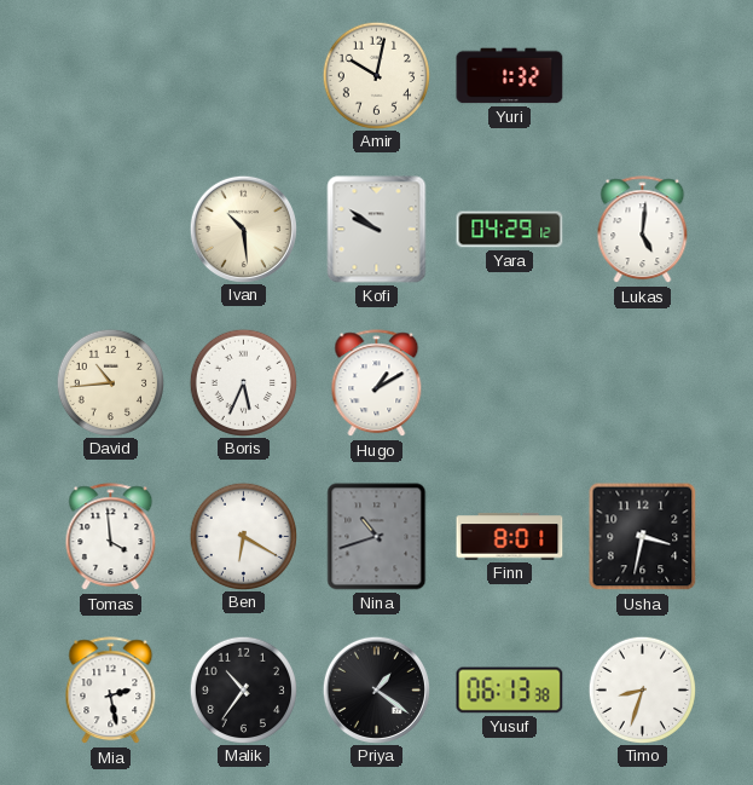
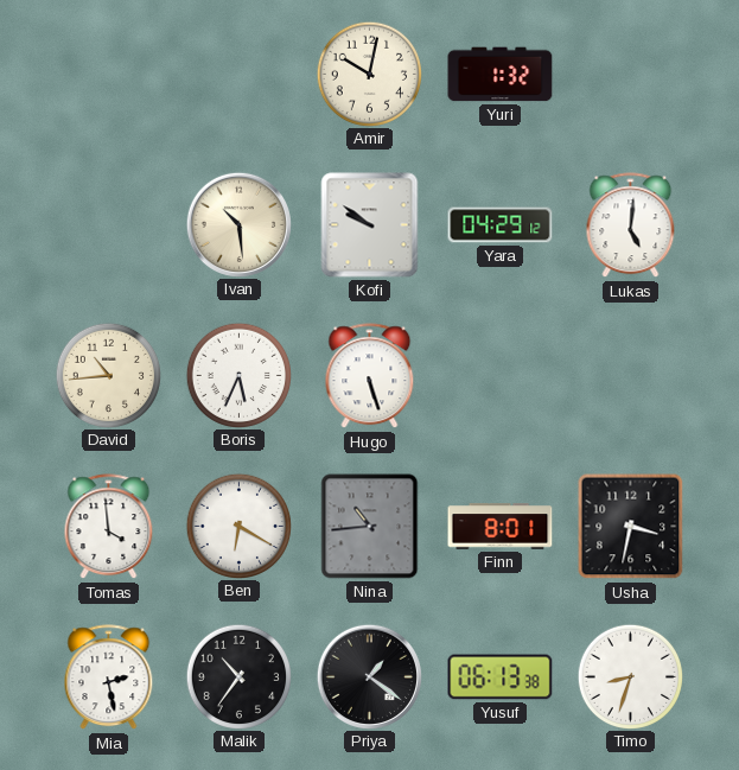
Hugo: 1:10 -> 5:27 (370, 376)
Nina: 10:42 -> 10:44 (370, 527)
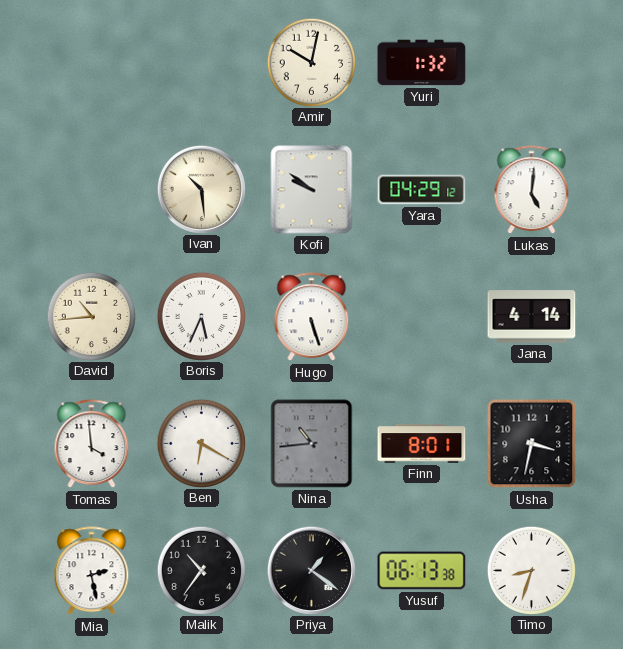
Jana: none -> 4:14 (532, 317)
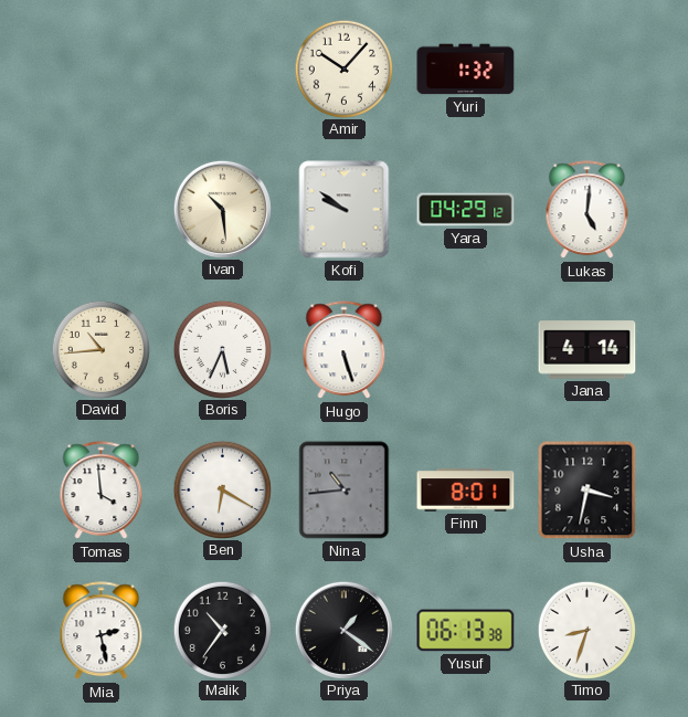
Amir: 10:02 -> 10:07 (343, 68)
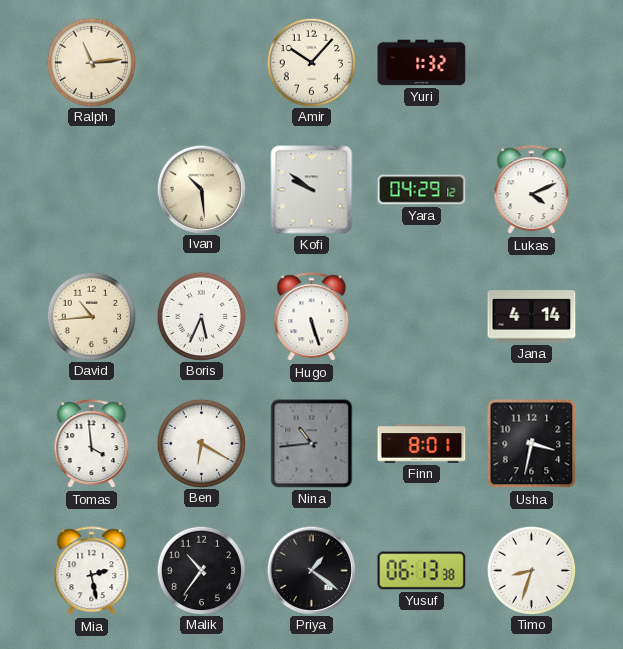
Ralph: none -> 11:14 (91, 62)
Lukas: 5:01 -> 4:11 (532, 190)
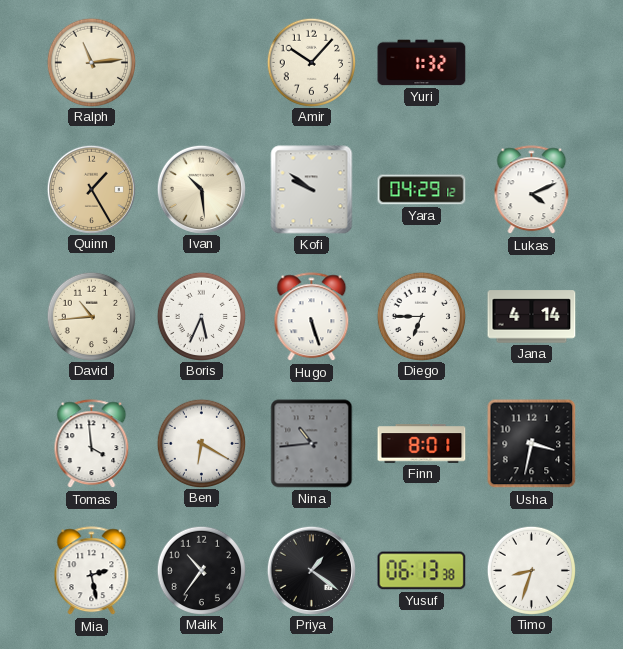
Quinn: none -> 1:25 (91, 189)
Diego: none -> 6:45 (421, 316)
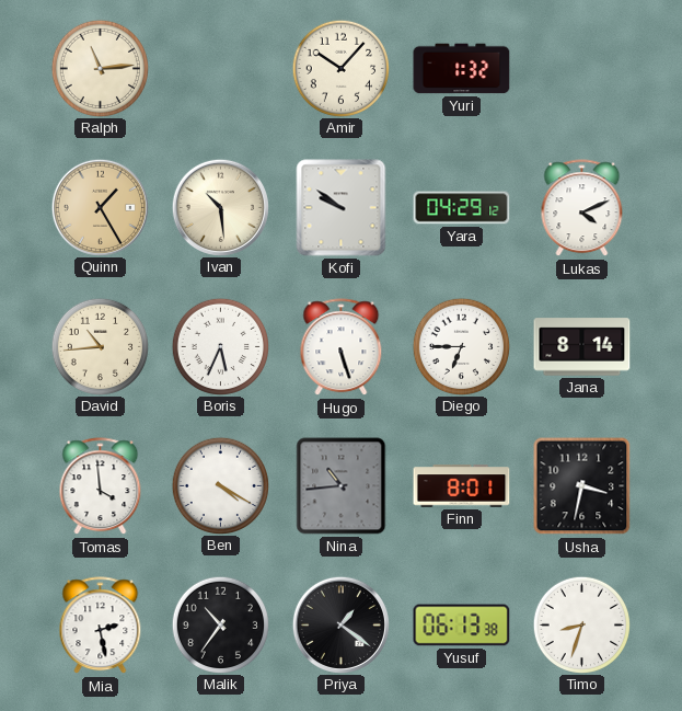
Jana: 4:14 -> 8:14 (582, 347)
Ben: 6:20 -> 4:20 (220, 485)
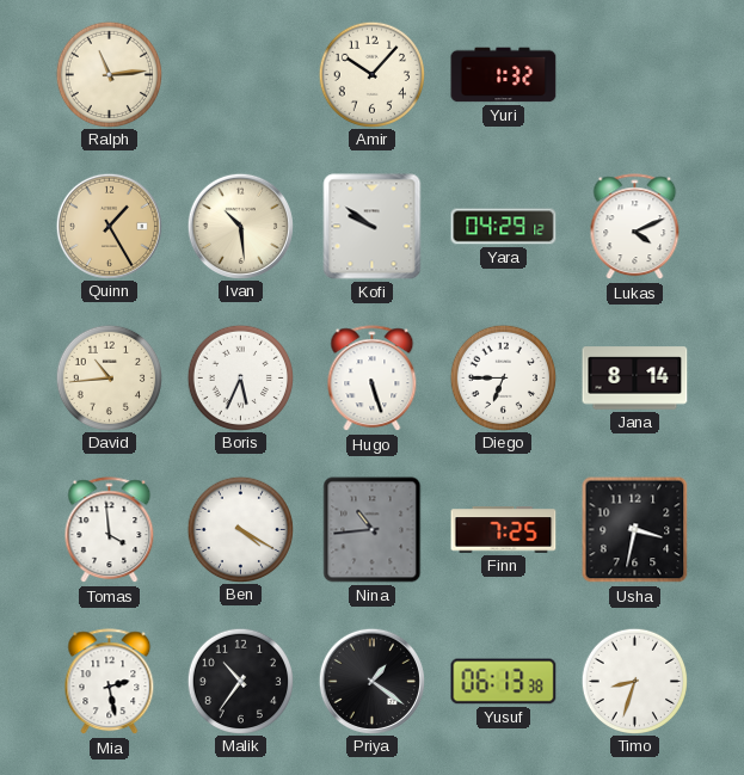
Finn: 8:01 -> 7:25 (504, 530)
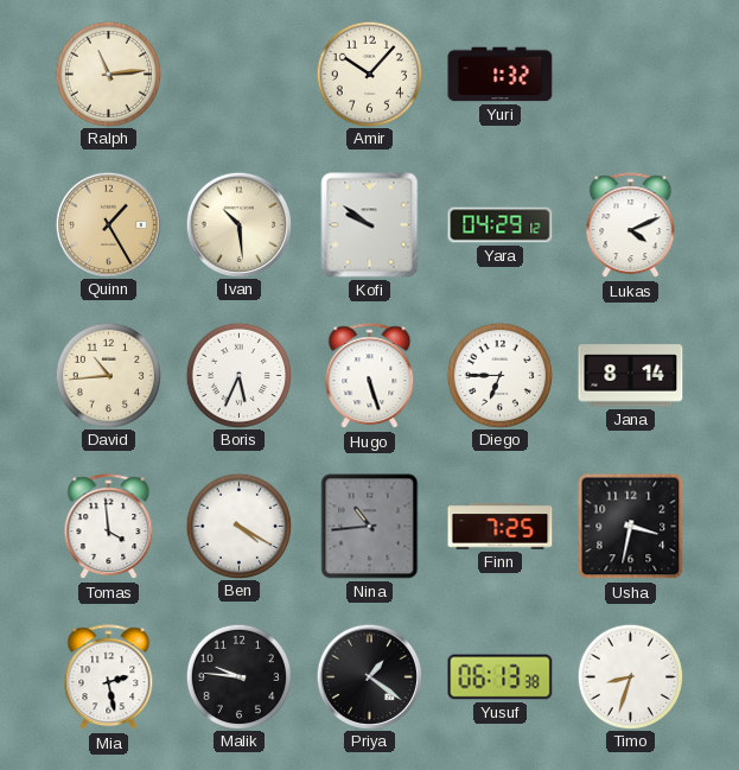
Malik: 10:36 -> 9:46 (238, 676)
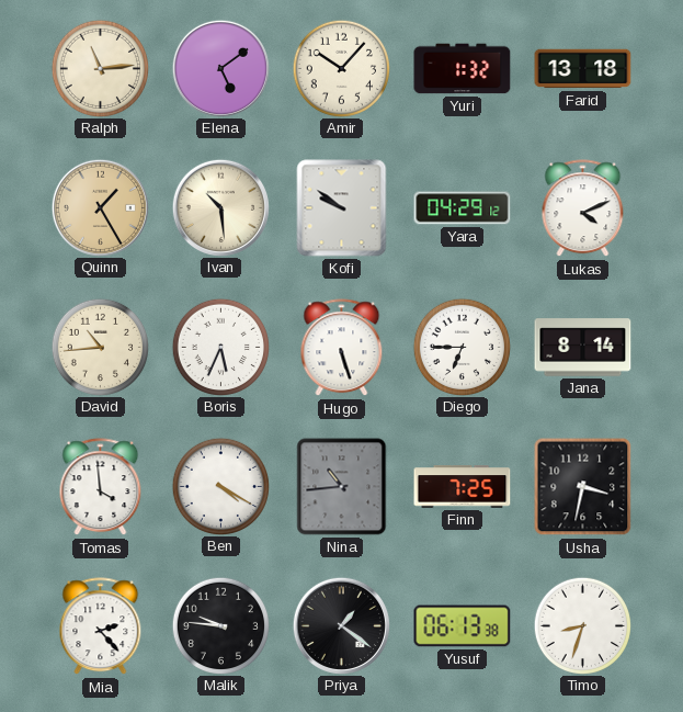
Elena: none -> 5:09 (220, 68)
Farid: none -> 13:18 (583, 69)
Mia: 2:28 -> 2:23 (101, 626)
